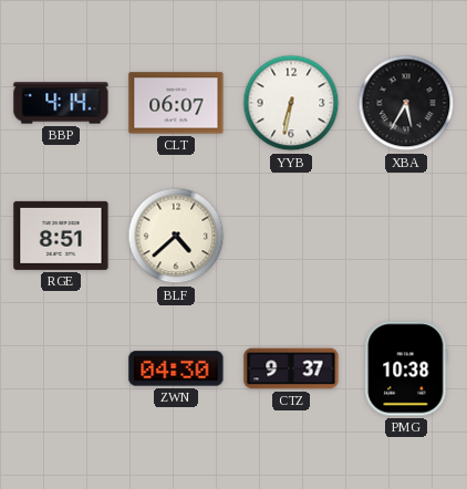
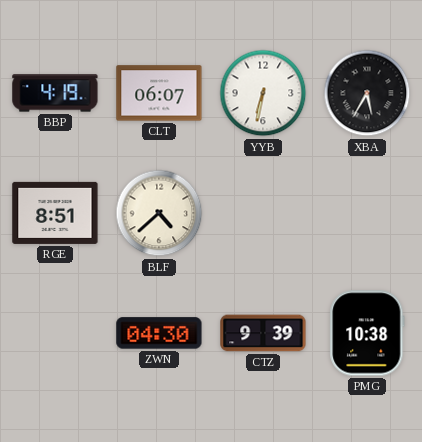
BBP: 4:14 -> 4:19 (55, 93)
CTZ: 9:37 -> 9:39 (263, 333)
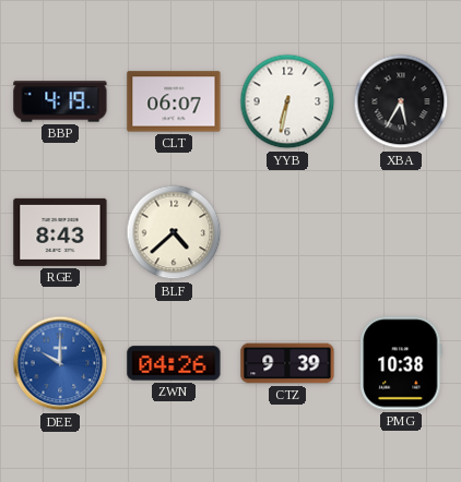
RGE: 8:51 -> 8:43 (60, 232)
DEE: none -> 10:00 (60, 363)
ZWN: 04:30 -> 04:26 (174, 363)
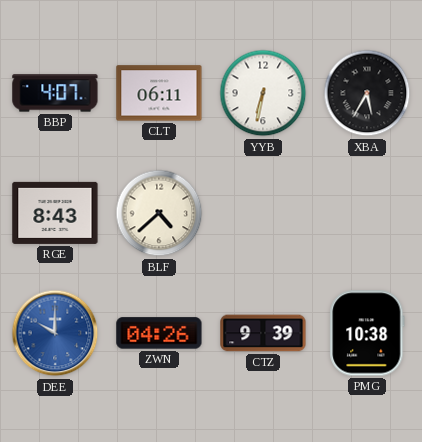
BBP: 4:19 -> 4:07 (55, 93)
CLT: 06:07 -> 06:11 (159, 93)
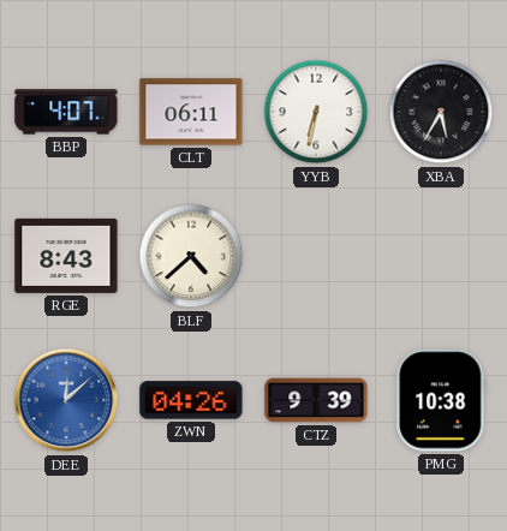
DEE: 10:00 -> 12:08 (66, 400)
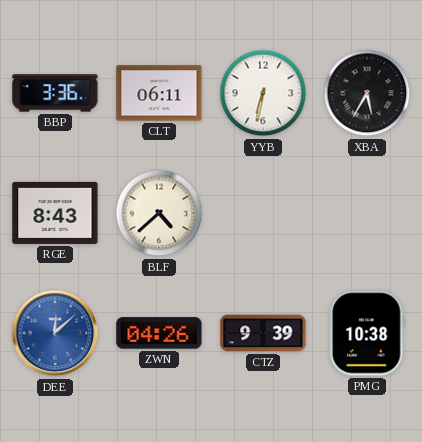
BBP: 4:07 -> 3:36 (55, 93)
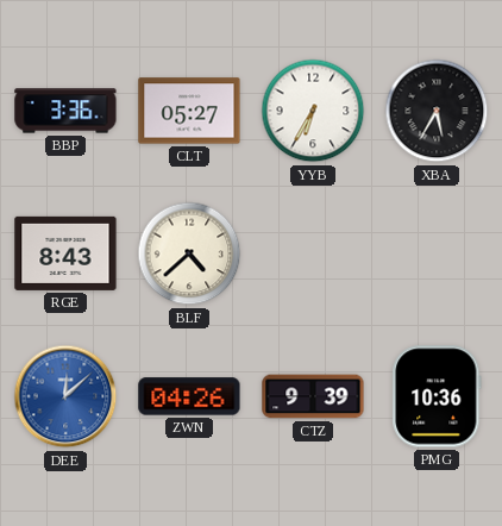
CLT: 06:11 -> 05:27 (189, 111)
YYB: 6:32 -> 6:35 (313, 111)
PMG: 10:38 -> 10:36 (437, 396)
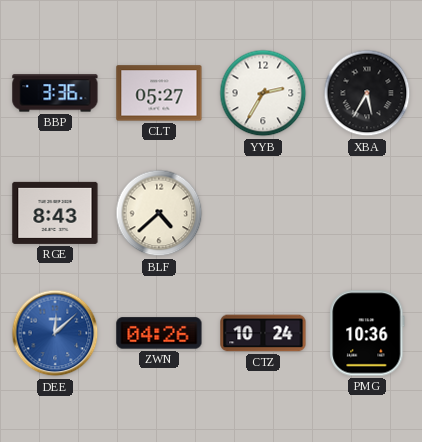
YYB: 6:35 -> 2:35 (263, 93)
CTZ: 9:39 -> 10:24 (263, 333)
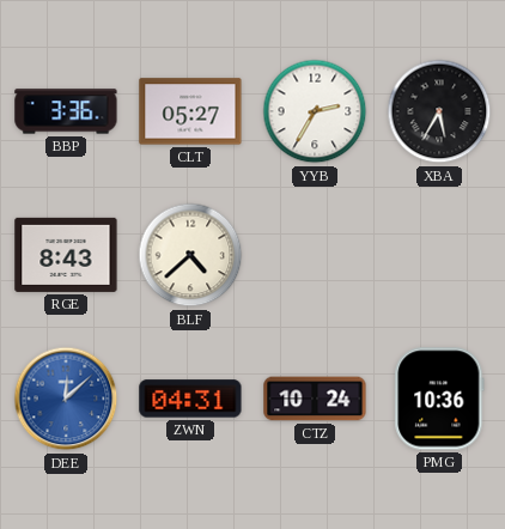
ZWN: 04:26 -> 04:31 (190, 399)
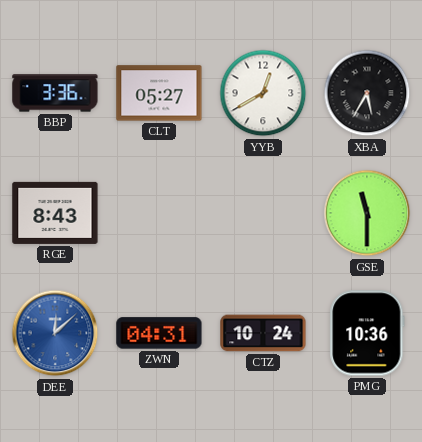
YYB: 2:35 -> 12:40 (263, 93)
BLF: 4:38 -> none (190, 255)
GSE: none -> 11:30 (367, 213)
